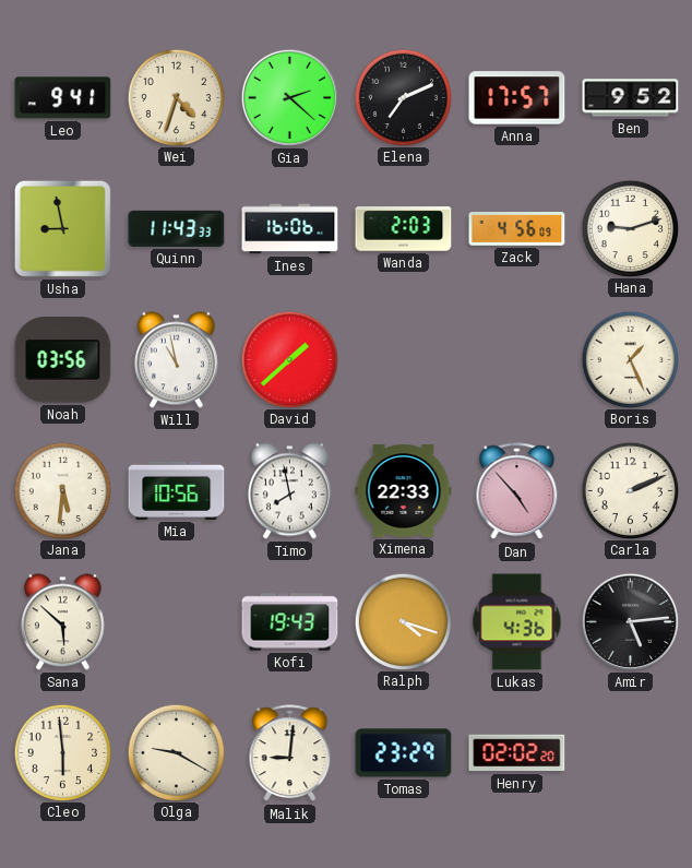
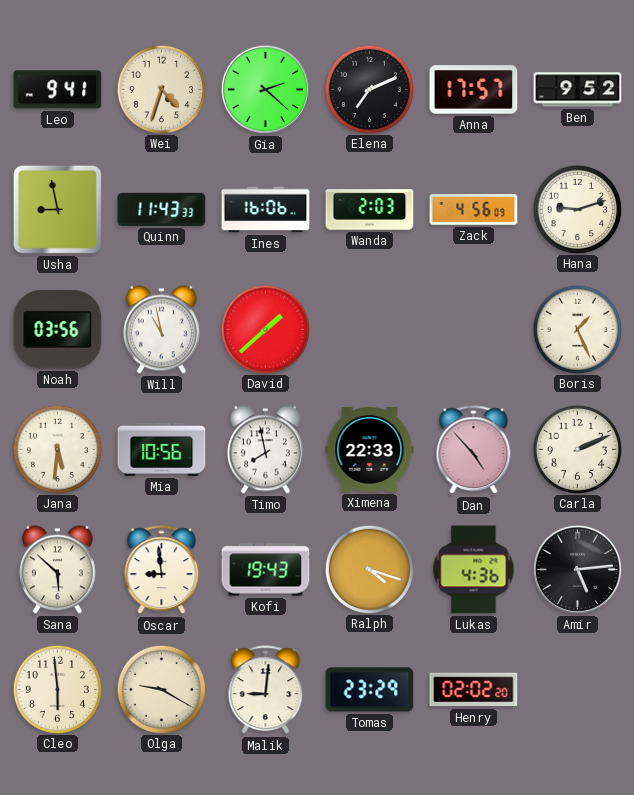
Oscar: none -> 8:59 (162, 570)
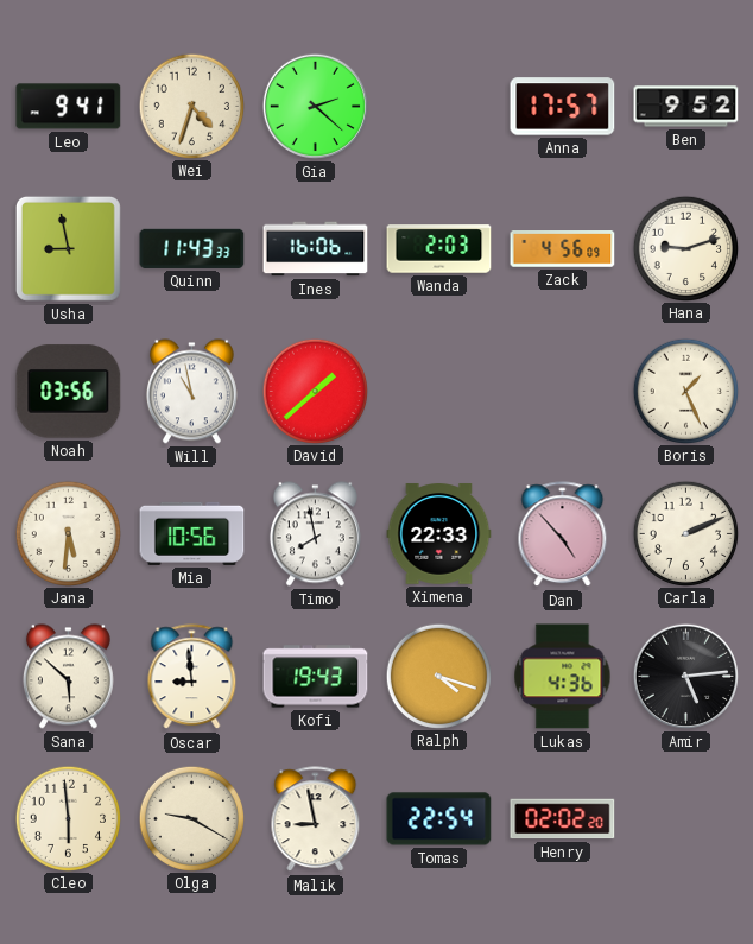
Elena: 7:11 -> none (369, 89)
Malik: 9:01 -> 8:58 (316, 819)
Tomas: 23:29 -> 22:54 (439, 819)
